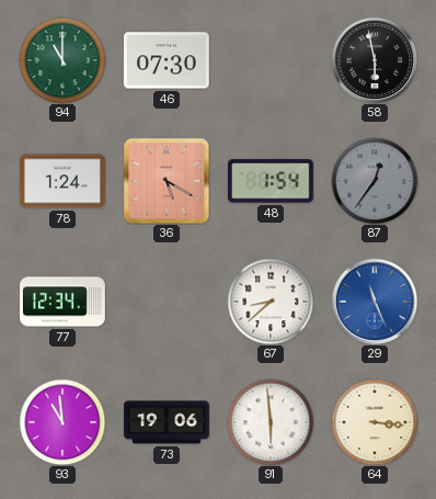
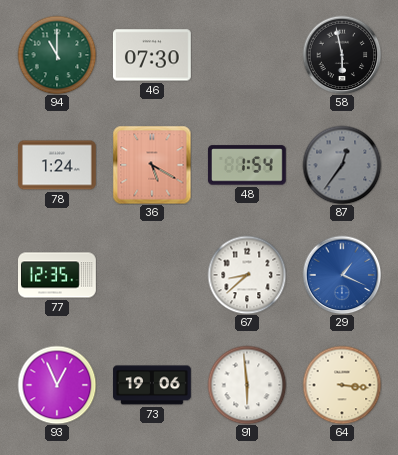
77: 12:34 -> 12:35 (58, 275)
29: 11:26 -> 1:19 (342, 275)
93: 10:59 -> 12:56 (57, 385)
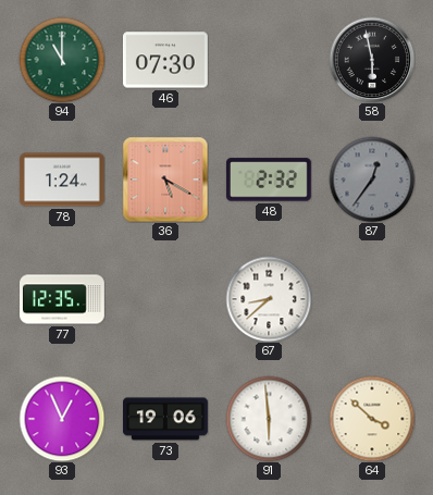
48: 1:54 -> 2:32 (269, 180)
29: 1:19 -> none (342, 275)
64: 3:16 -> 3:52 (372, 419)
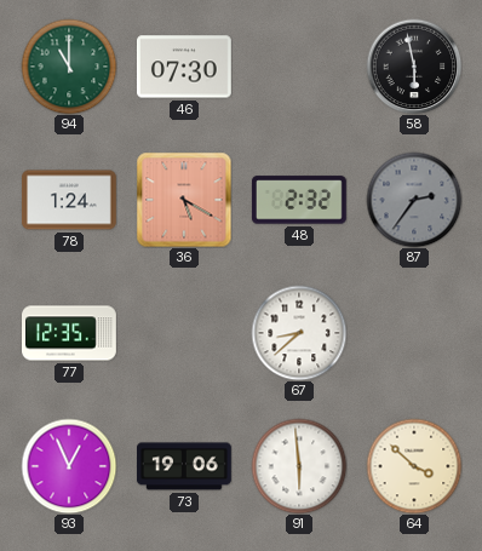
87: 12:36 -> 2:36 (414, 200)
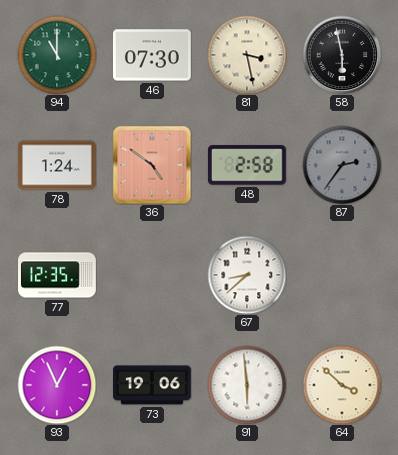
81: none -> 3:28 (247, 55)
36: 5:20 -> 4:51 (152, 165)
48: 2:32 -> 2:58 (247, 165)
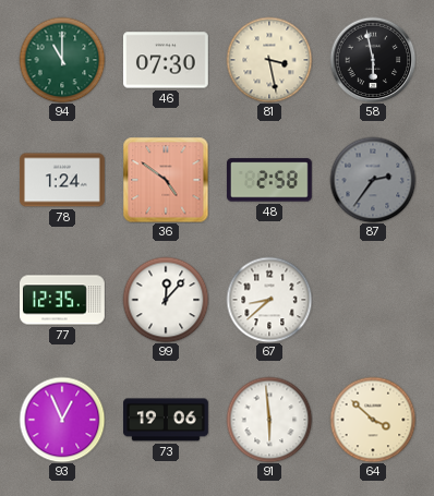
99: none -> 12:07 (166, 300)
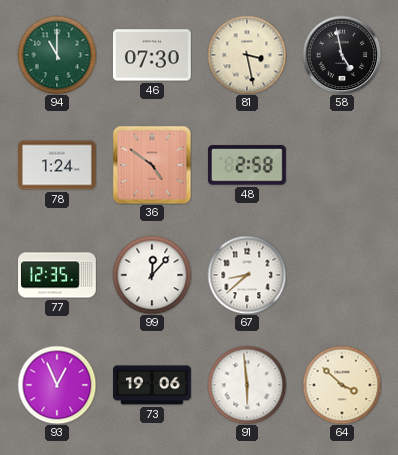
58: 5:58 -> 4:58 (342, 55)
87: 2:36 -> none (373, 180)
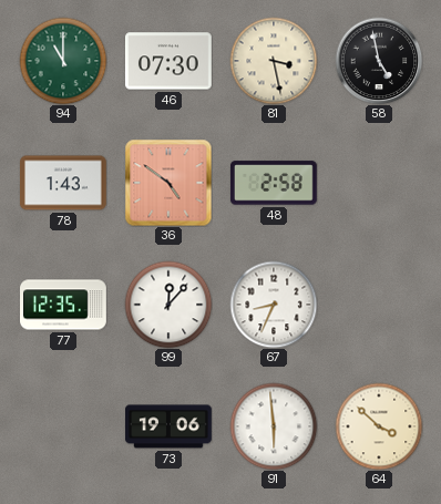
78: 1:24 -> 1:43 (63, 183)
67: 8:38 -> 8:34 (274, 305)
93: 12:56 -> none (57, 385)
